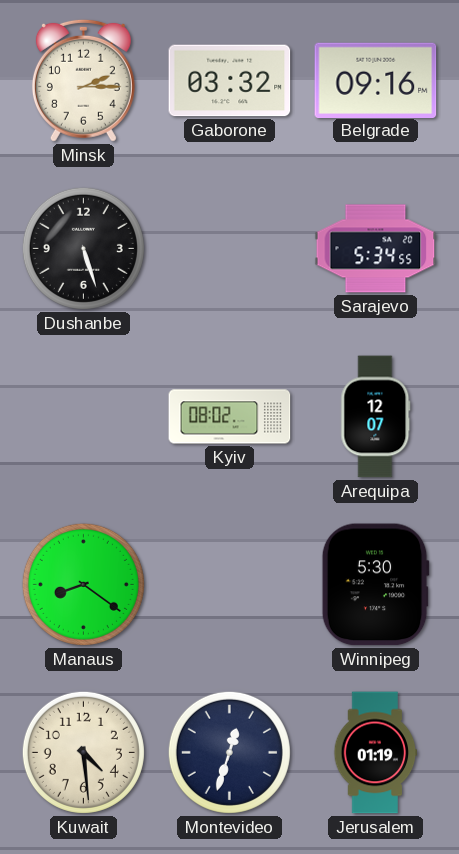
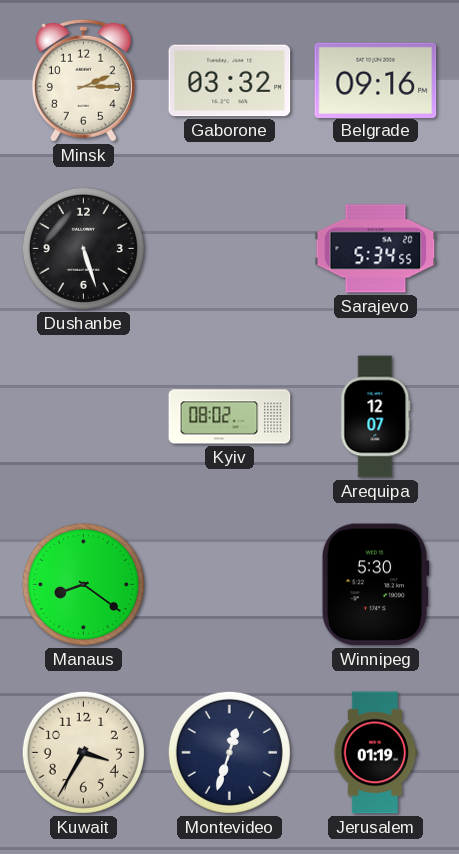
Kuwait: 4:29 -> 3:35 (83, 752)
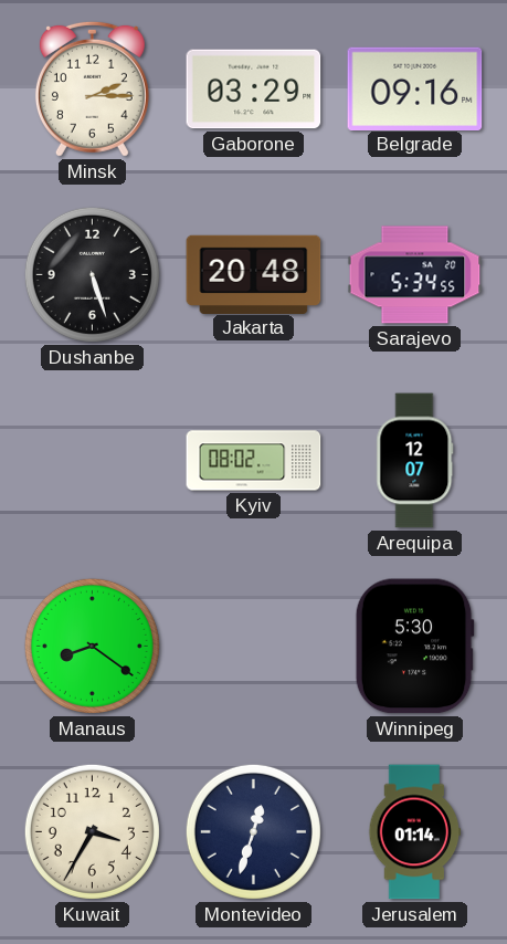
Gaborone: 03:32 -> 03:29 (254, 90)
Jakarta: none -> 20:48 (254, 274)
Jerusalem: 01:19 -> 01:14 (415, 832)
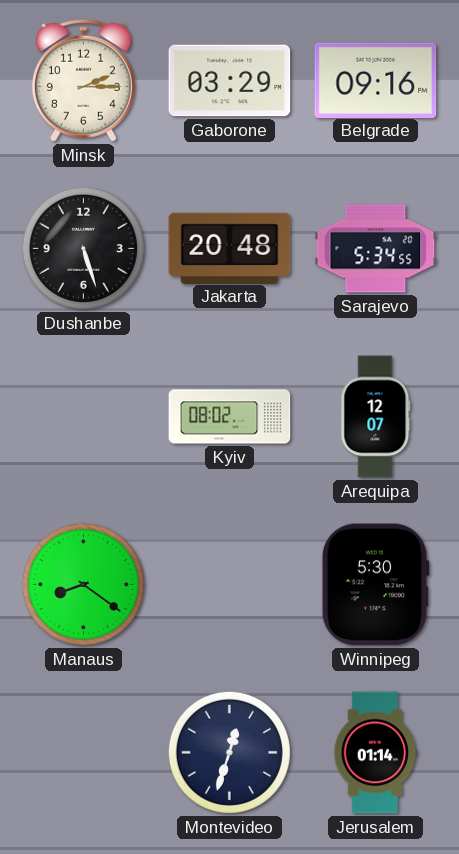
Kuwait: 3:35 -> none (92, 831)
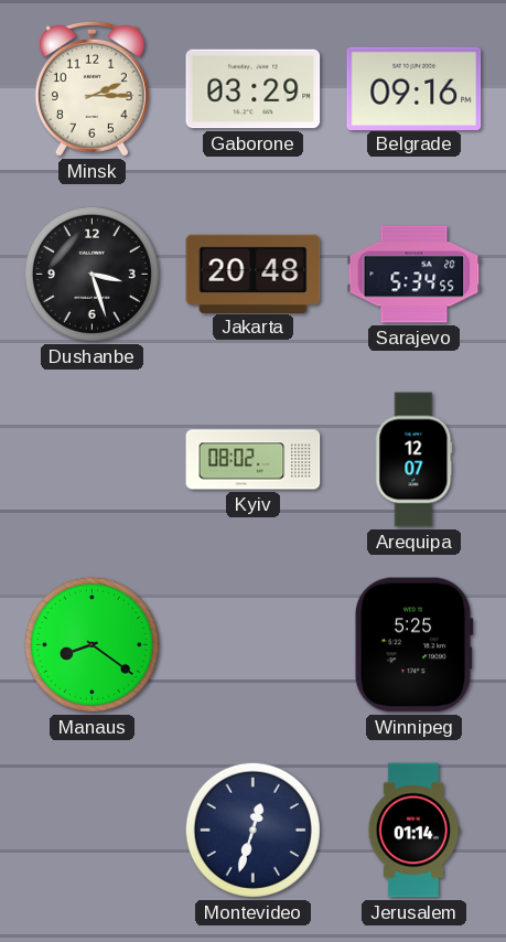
Dushanbe: 5:27 -> 3:27 (91, 274)
Winnipeg: 5:30 -> 5:25 (413, 645)
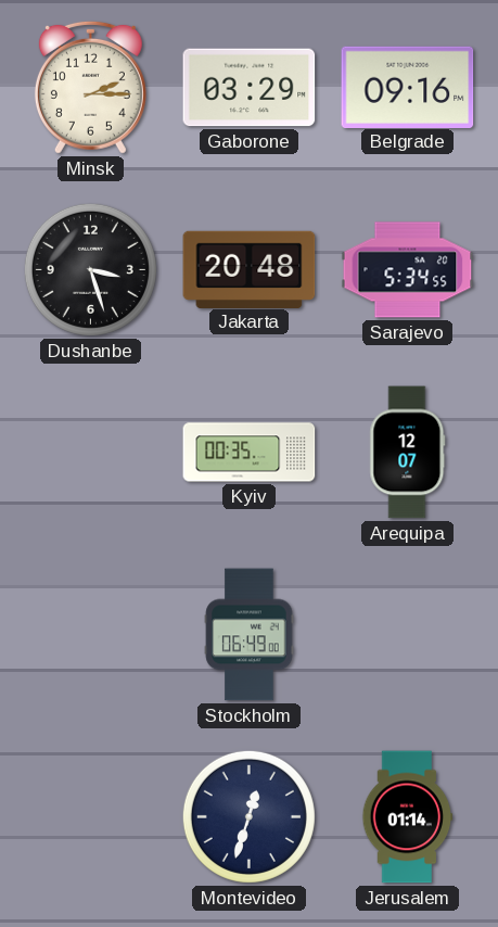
Kyiv: 08:02 -> 00:35 (250, 453)
Manaus: 8:21 -> none (91, 644)
Stockholm: none -> 06:49 (250, 635)
Winnipeg: 5:25 -> none (413, 645)
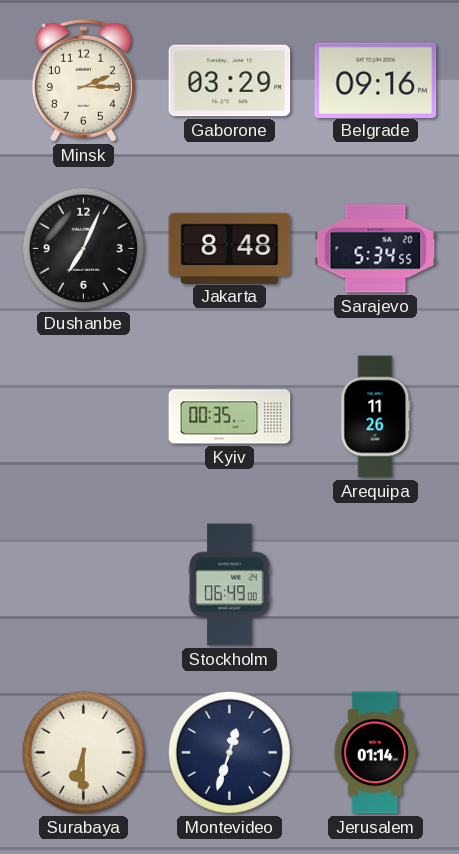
Dushanbe: 3:27 -> 7:04 (83, 248)
Jakarta: 20:48 -> 8:48 (230, 248)
Arequipa: 12:07 -> 11:26 (376, 417)
Surabaya: none -> 6:30 (83, 752)
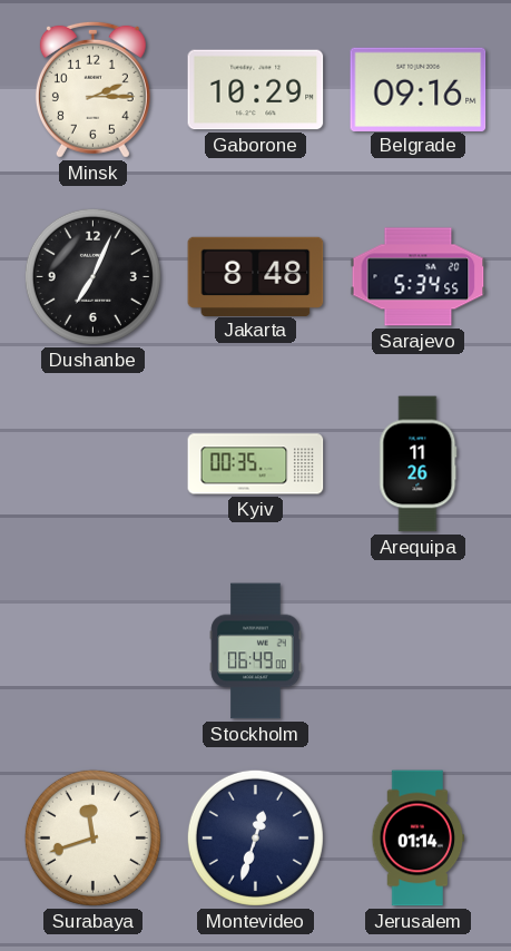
Gaborone: 03:29 -> 10:29 (256, 90)
Surabaya: 6:30 -> 11:42 (92, 837)
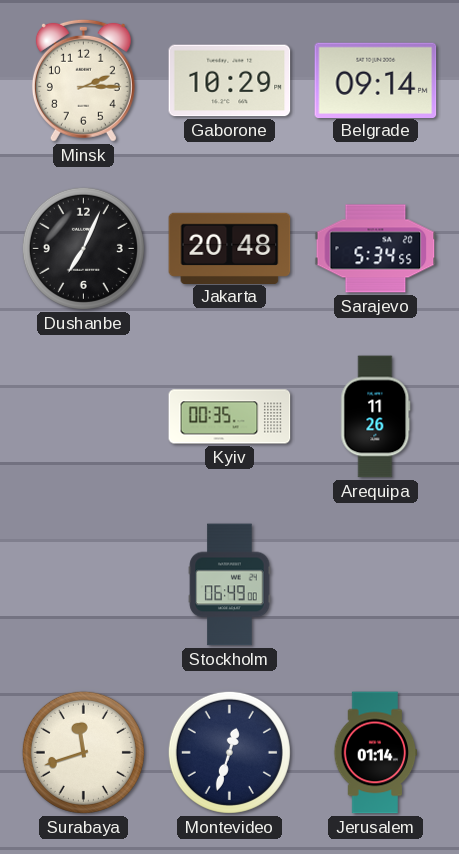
Belgrade: 09:16 -> 09:14 (376, 80)
Jakarta: 8:48 -> 20:48 (230, 248)
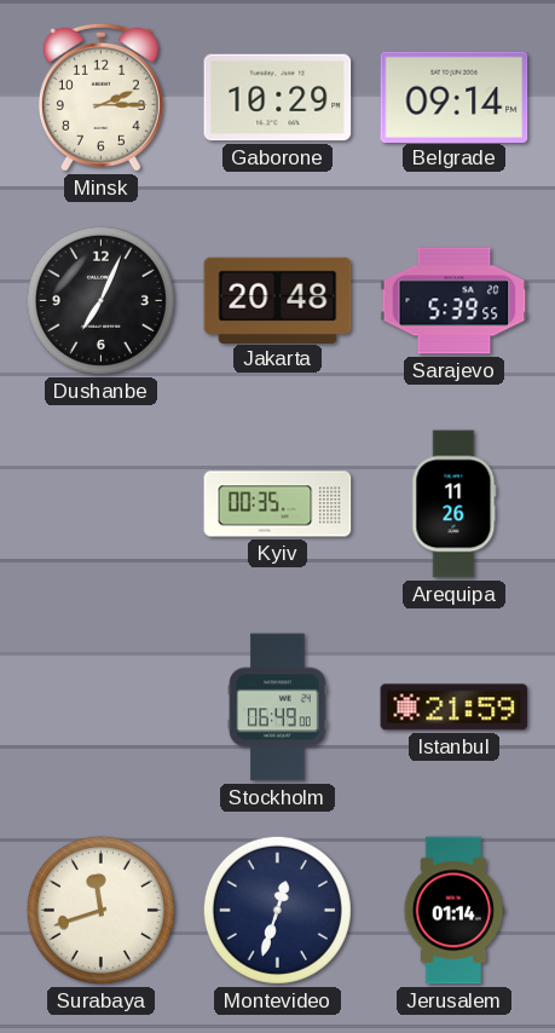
Sarajevo: 5:34 -> 5:39 (455, 301)
Istanbul: none -> 21:59 (455, 708)
